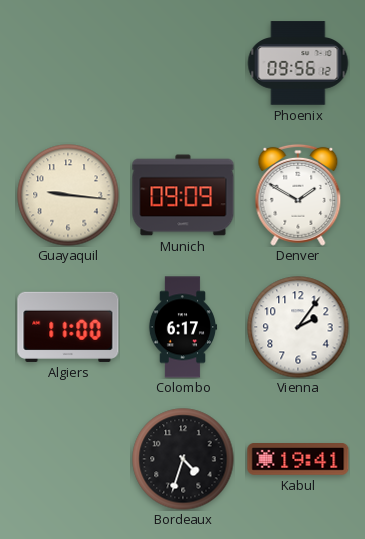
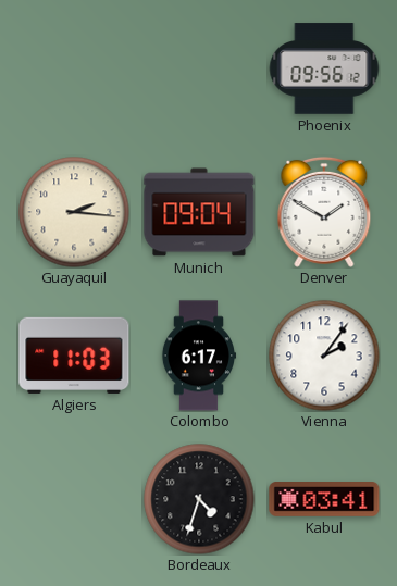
Guayaquil: 9:16 -> 2:16 (74, 212)
Munich: 09:09 -> 09:04 (199, 212)
Algiers: 11:00 -> 11:03 (74, 356)
Kabul: 19:41 -> 03:41 (324, 500)
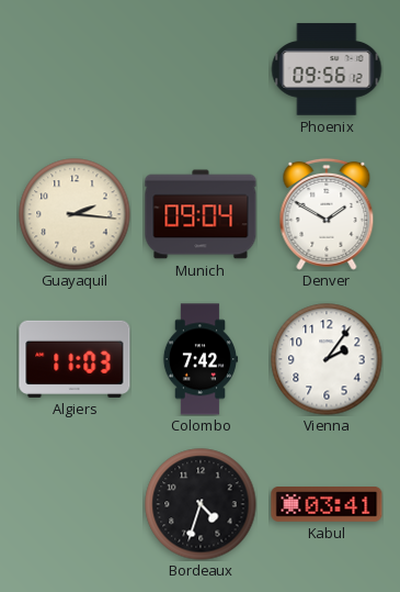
Colombo: 6:17 -> 7:42 (201, 359)
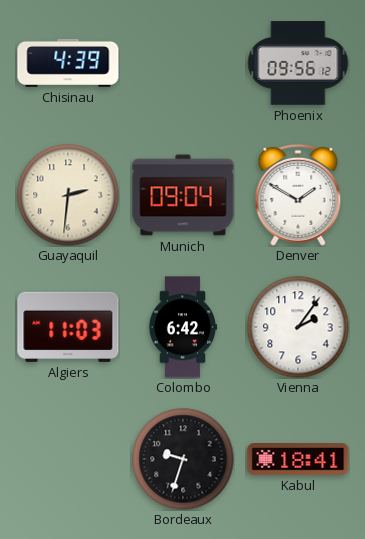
Chisinau: none -> 4:39 (68, 63)
Guayaquil: 2:16 -> 2:31 (68, 195)
Colombo: 7:42 -> 6:42 (183, 327)
Bordeaux: 4:33 -> 9:33 (183, 459)
Kabul: 03:41 -> 18:41 (298, 460)
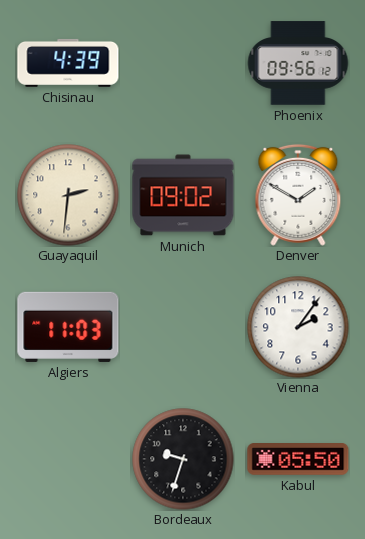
Munich: 09:04 -> 09:02 (183, 195)
Colombo: 6:42 -> none (183, 327)
Kabul: 18:41 -> 05:50 (298, 460)
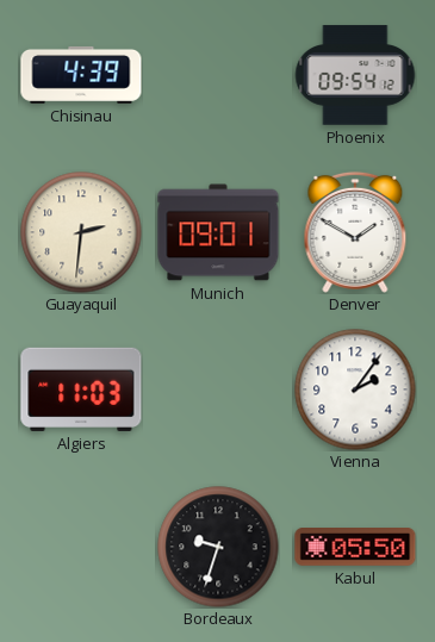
Phoenix: 09:56 -> 09:54 (355, 75)
Munich: 09:02 -> 09:01 (218, 232)
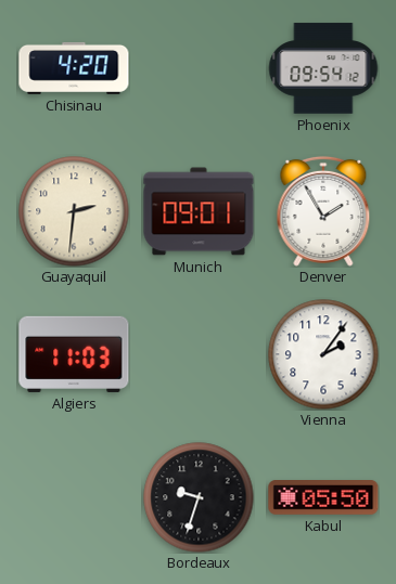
Chisinau: 4:39 -> 4:20 (74, 68)
Denver: 1:50 -> 1:55 (323, 211)
